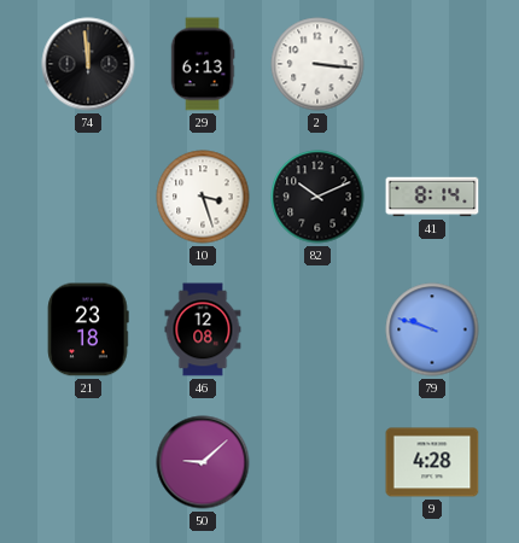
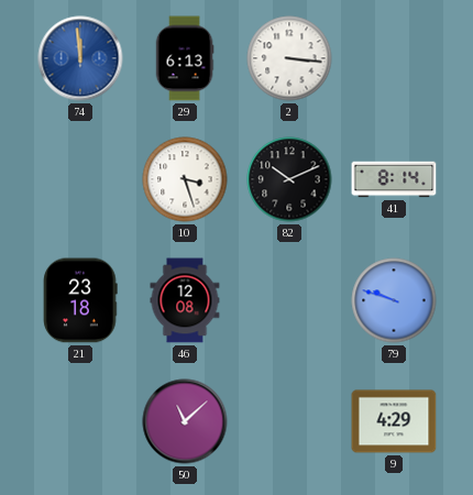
74 dial: black -> blue (80, 58)
50: 9:08 -> 11:08 (185, 421)
9: 4:28 -> 4:29 (394, 421)
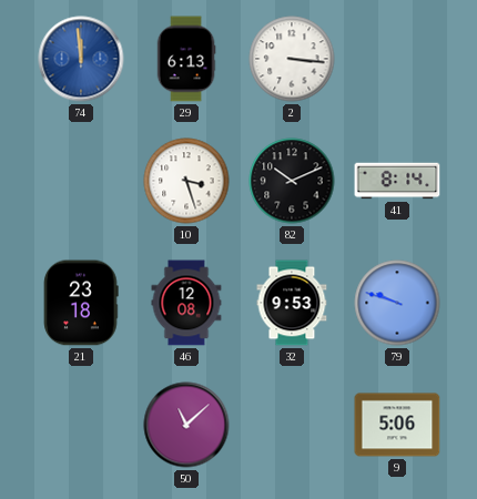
32: none -> 9:53 (292, 303)
9: 4:29 -> 5:06 (397, 425)
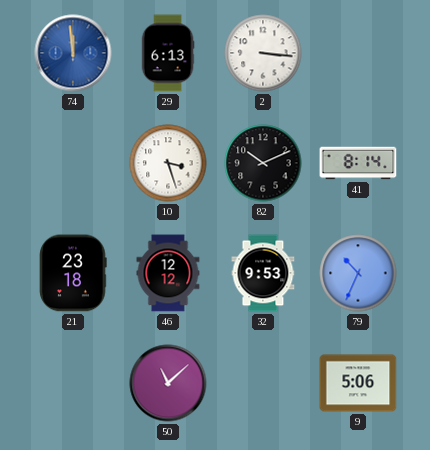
46: 12:08 -> 12:12 (168, 273)
79: 9:48 -> 10:34 (358, 273)
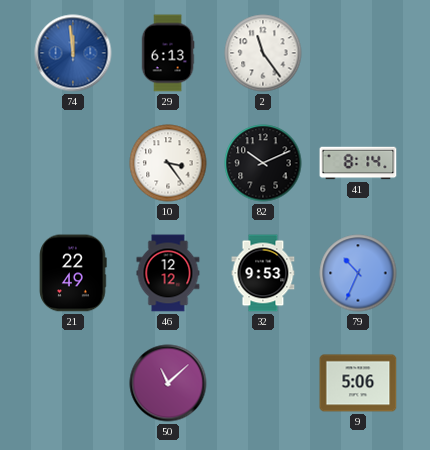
2: 3:16 -> 11:24 (263, 53)
10: 3:27 -> 3:24 (168, 163)
21: 23:18 -> 22:49 (73, 273)
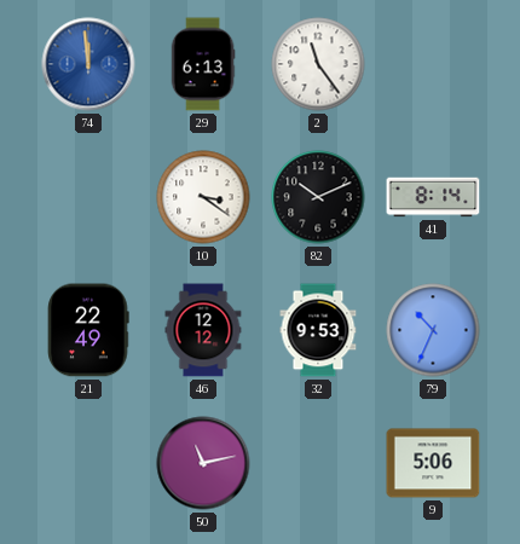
10: 3:24 -> 3:21 (203, 197)
50: 11:08 -> 11:13 (203, 463)
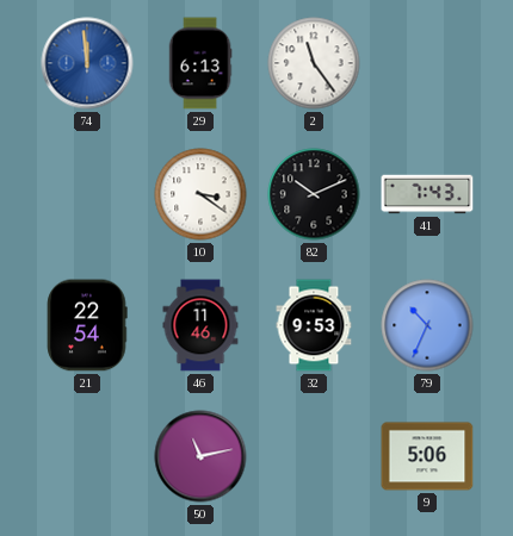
41: 8:14 -> 7:43 (427, 194)
21: 22:49 -> 22:54 (87, 325)
46: 12:12 -> 11:46 (200, 325)
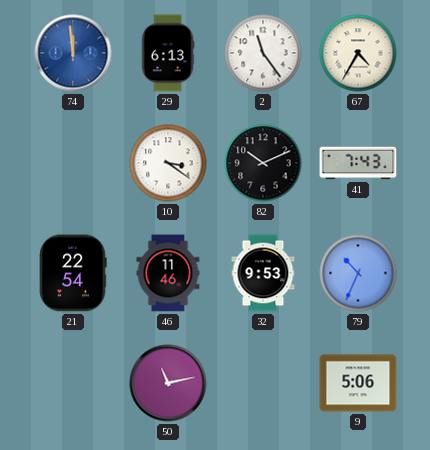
67: none -> 4:35 (358, 53)
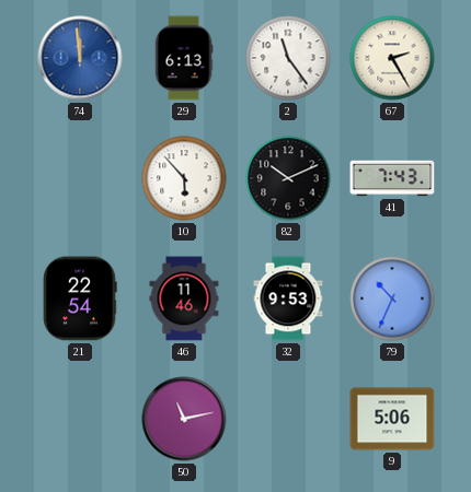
67: 4:35 -> 2:25 (392, 58)
10: 3:21 -> 5:53 (184, 178)
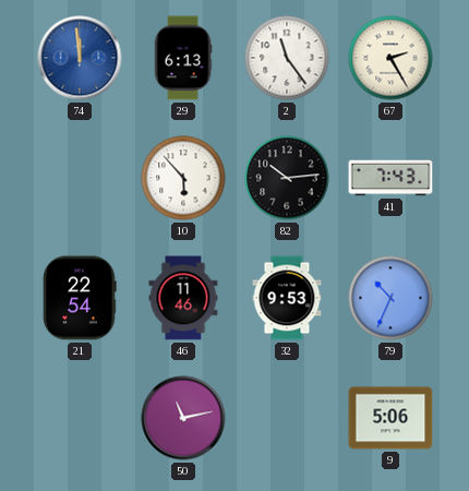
82: 10:11 -> 10:14 (287, 178)
